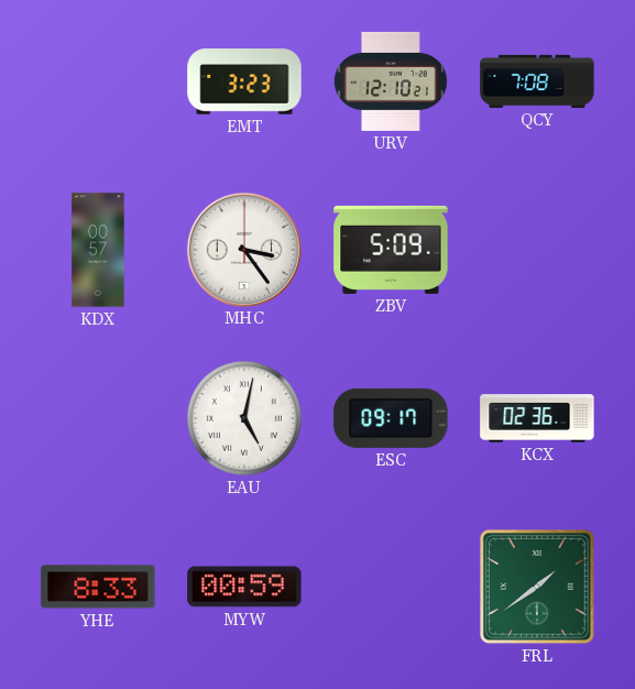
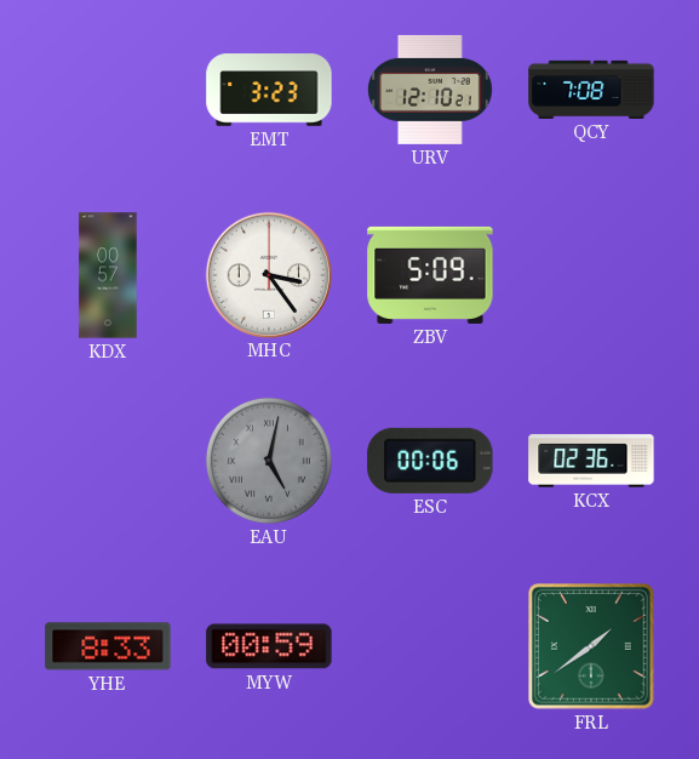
EAU dial: white -> grey (269, 461)
ESC: 09:17 -> 00:06 (430, 461)
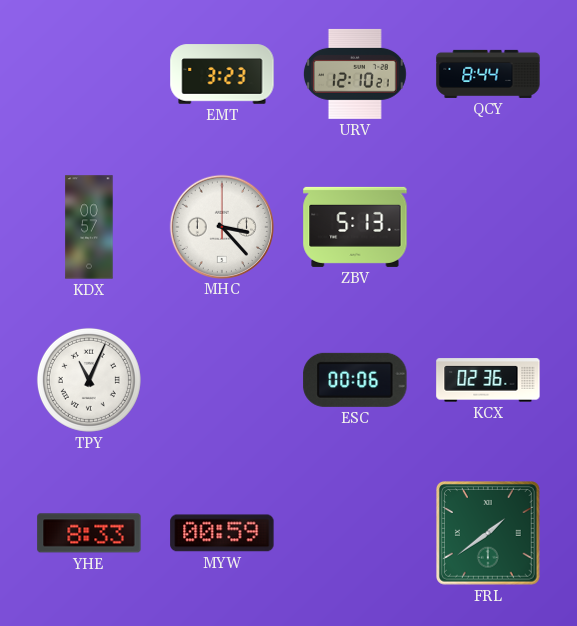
QCY: 7:08 -> 8:44 (488, 74)
MHC: 3:24 -> 3:23 (221, 226)
ZBV: 5:09 -> 5:13 (355, 227)
TPY: none -> 11:04 (89, 380)
EAU: 5:02 -> none (269, 461)
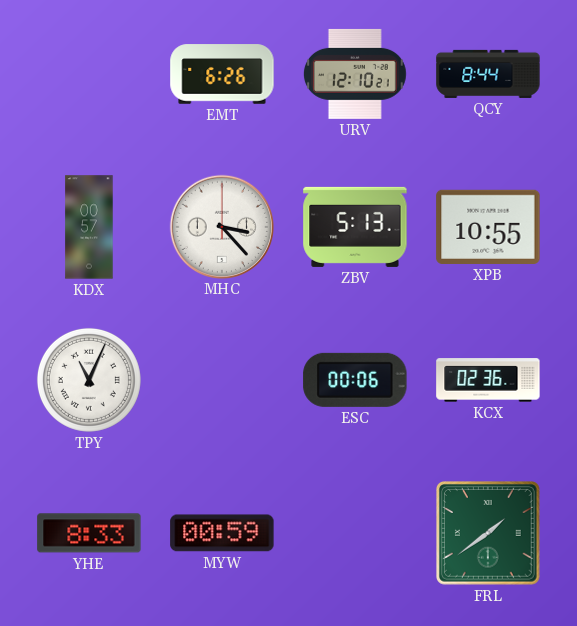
EMT: 3:23 -> 6:26 (222, 74)
XPB: none -> 10:55 (488, 227)
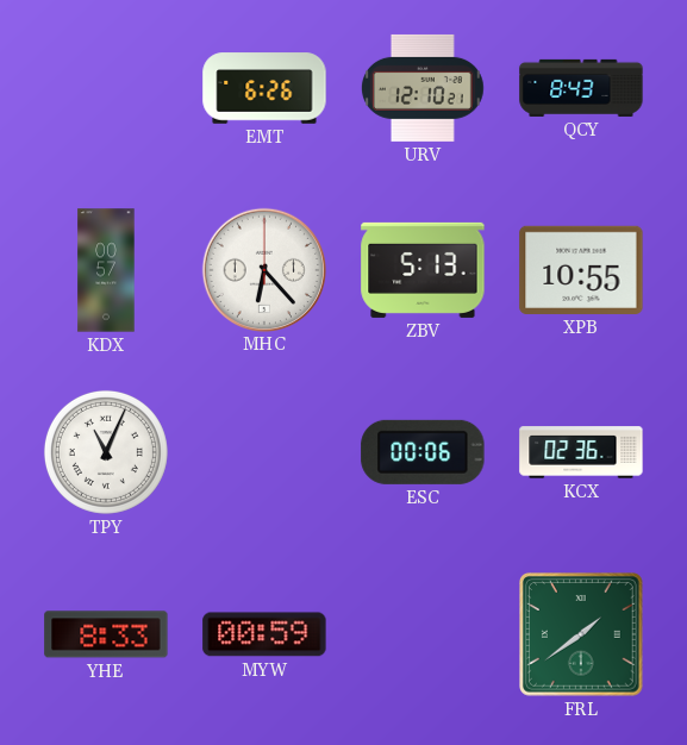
QCY: 8:44 -> 8:43 (581, 88)
MHC: 3:23 -> 6:23 (263, 269)
